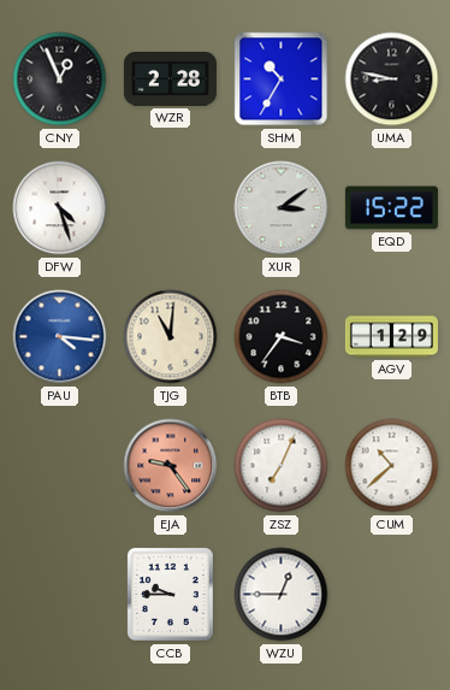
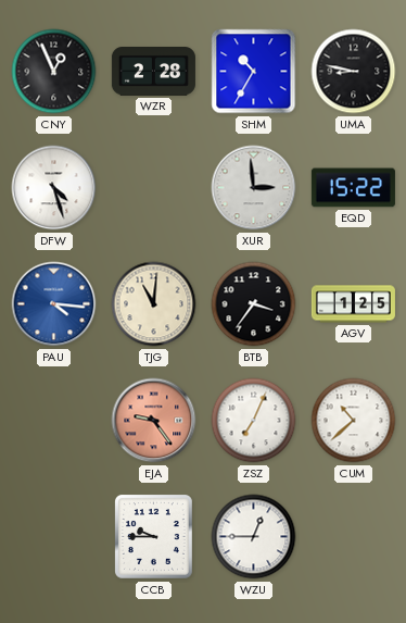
XUR: 3:09 -> 2:59 (254, 188)
AGV: 1:29 -> 1:25 (353, 304)
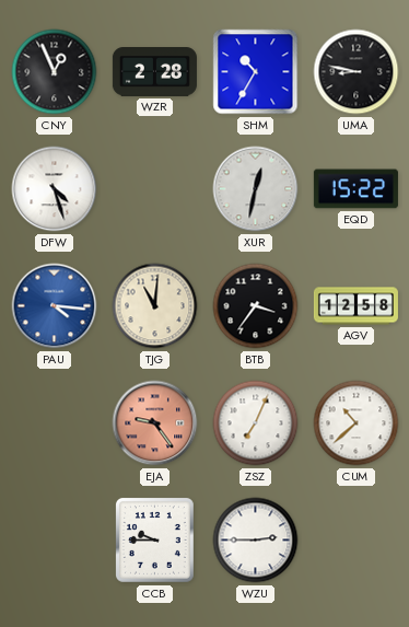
XUR: 2:59 -> 12:32 (256, 189)
AGV: 1:25 -> 12:58 (355, 306)
WZU: 12:45 -> 2:45 (256, 541)
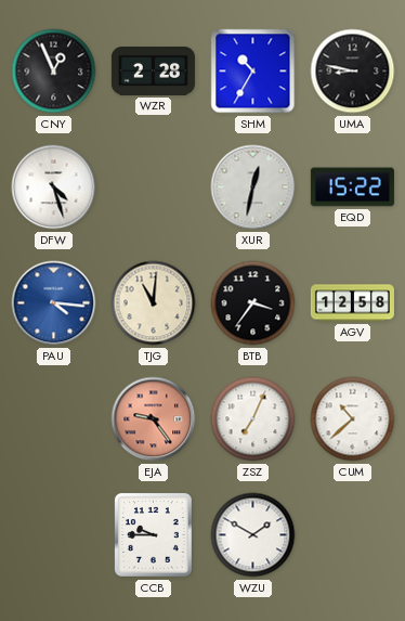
WZU: 2:45 -> 1:50 (253, 535)
